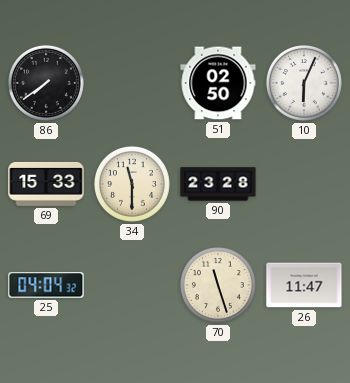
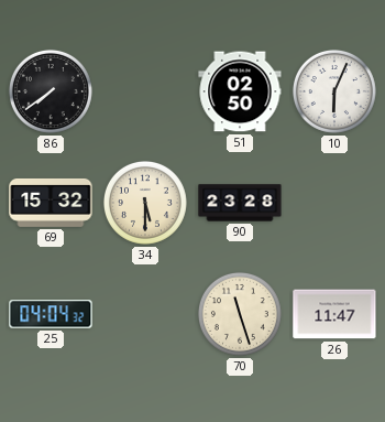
69: 15:33 -> 15:32 (51, 203)
34: 11:30 -> 5:30 (145, 203)
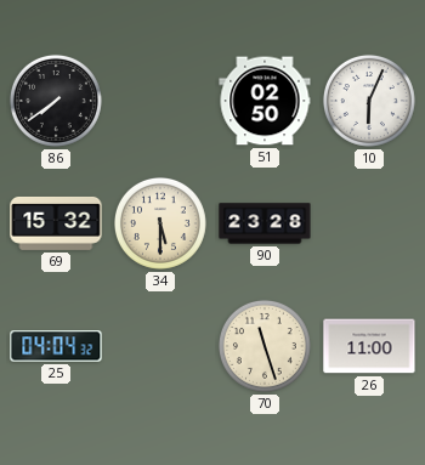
26: 11:47 -> 11:00 (369, 346)
